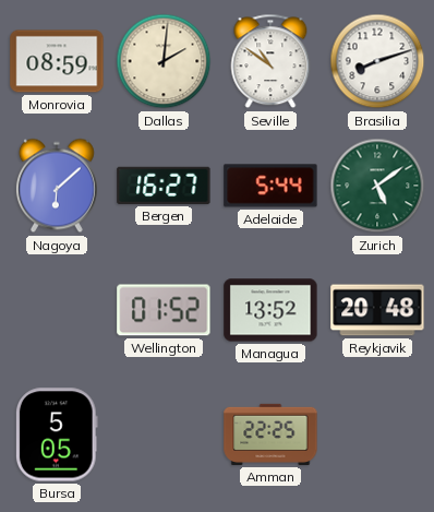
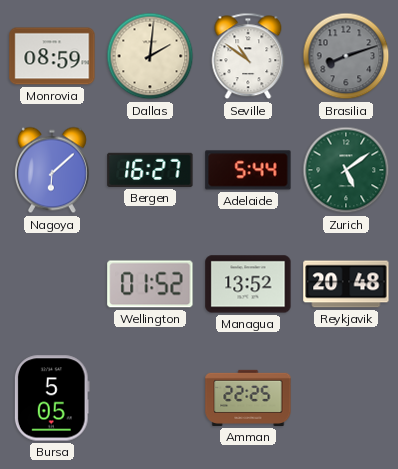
Brasilia dial: white -> grey (346, 56)
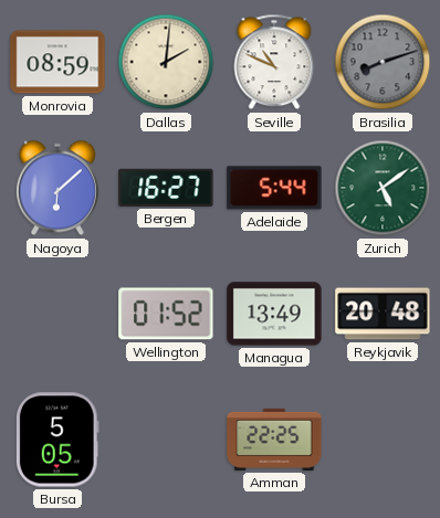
Seville: 10:51 -> 10:49 (274, 62)
Managua: 13:52 -> 13:49 (274, 314)
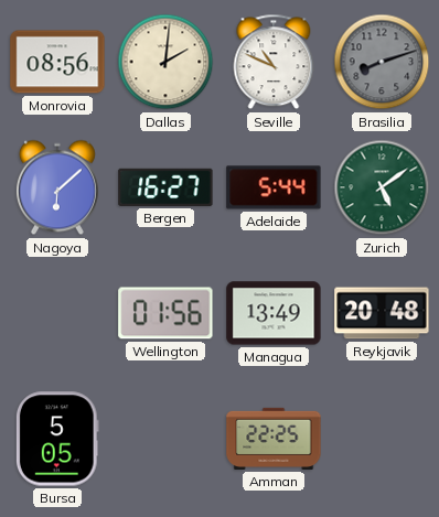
Monrovia: 08:59 -> 08:56 (57, 62)
Wellington: 01:52 -> 01:56 (165, 313)
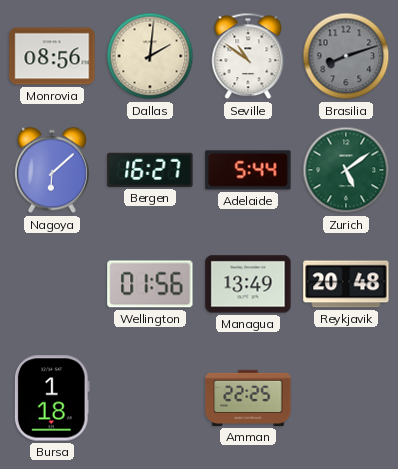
Seville: 10:49 -> 10:51 (248, 56)
Bursa: 5:05 -> 1:18 (52, 398)
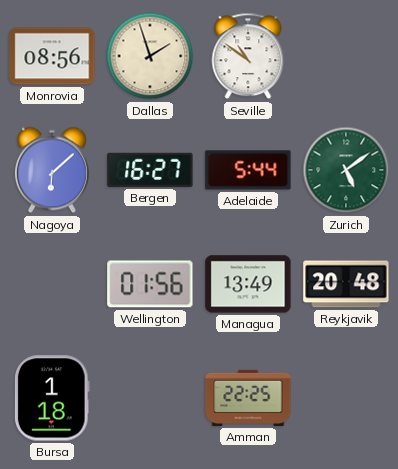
Dallas: 2:01 -> 1:57 (150, 56)
Brasilia: 8:12 -> none (346, 56)
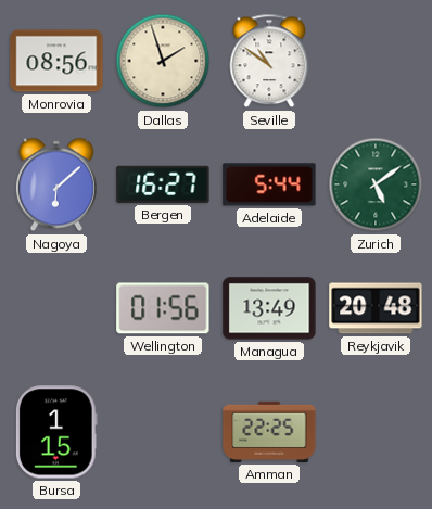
Bursa: 1:18 -> 1:15 (56, 432)
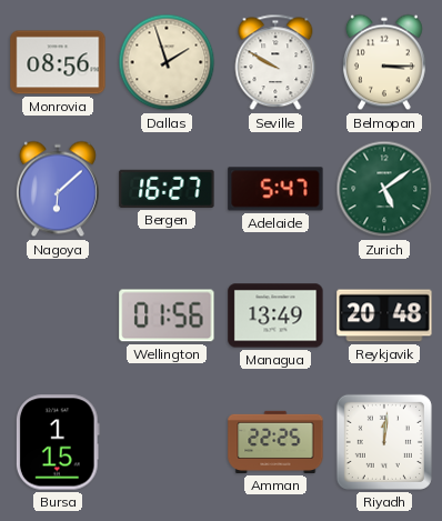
Seville: 10:51 -> 9:50 (275, 62)
Belmopan: none -> 3:15 (384, 62)
Adelaide: 5:44 -> 5:47 (275, 189)
Riyadh: none -> 12:01 (384, 442)
